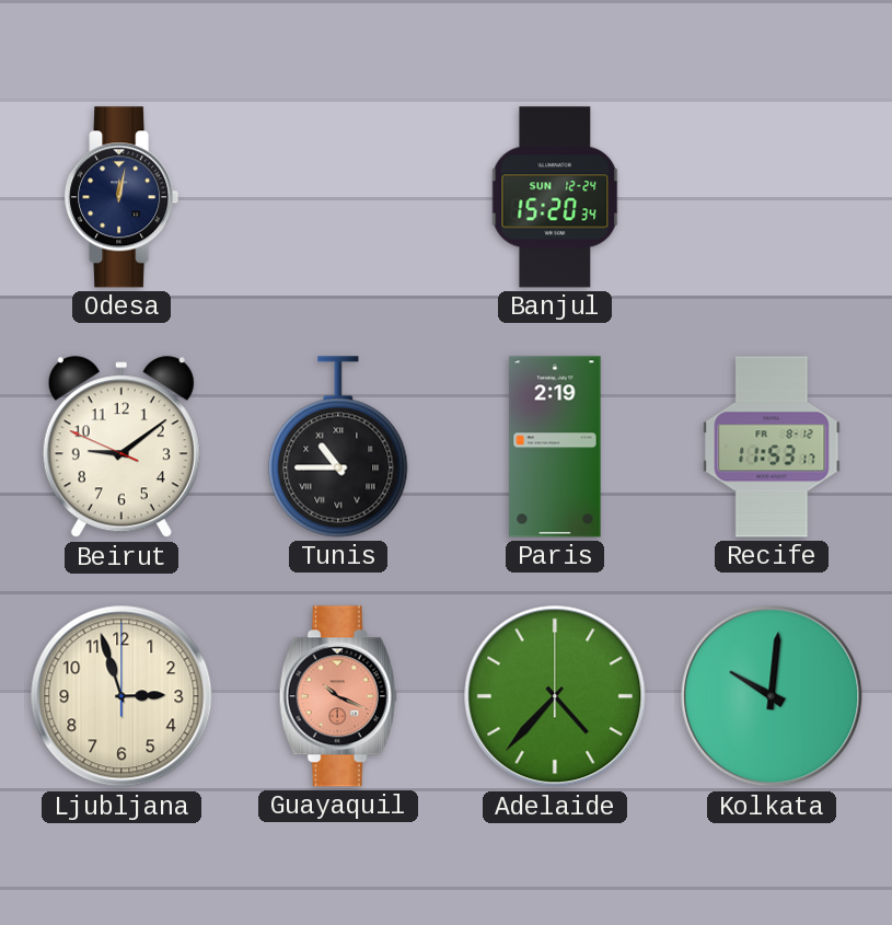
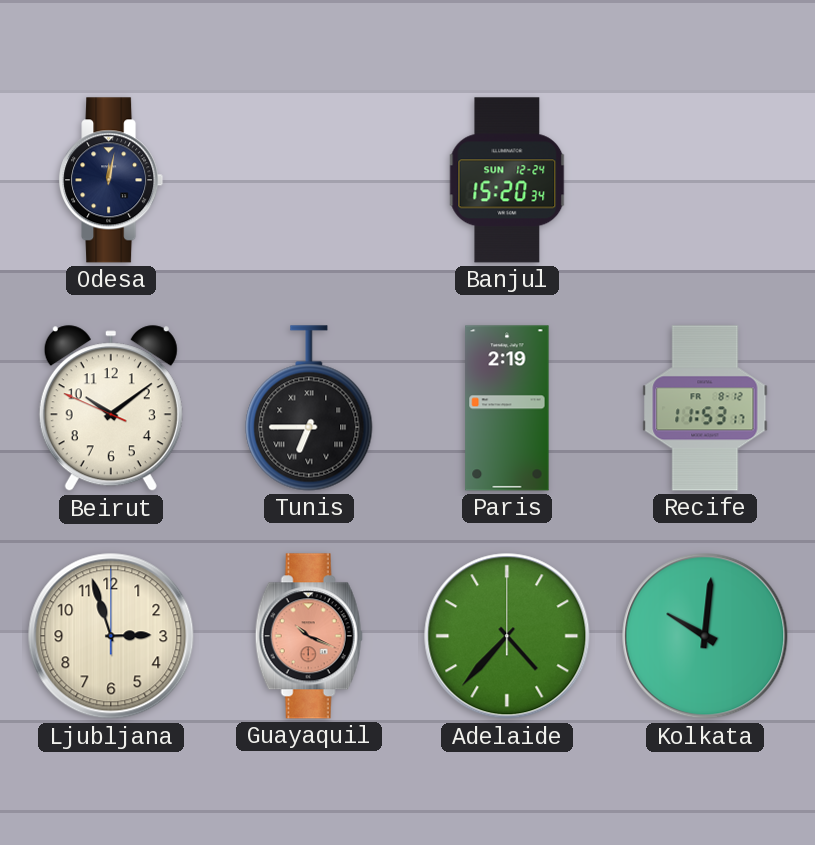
Beirut: 9:08 -> 10:08 (111, 409)
Tunis: 10:45 -> 6:45 (309, 408)
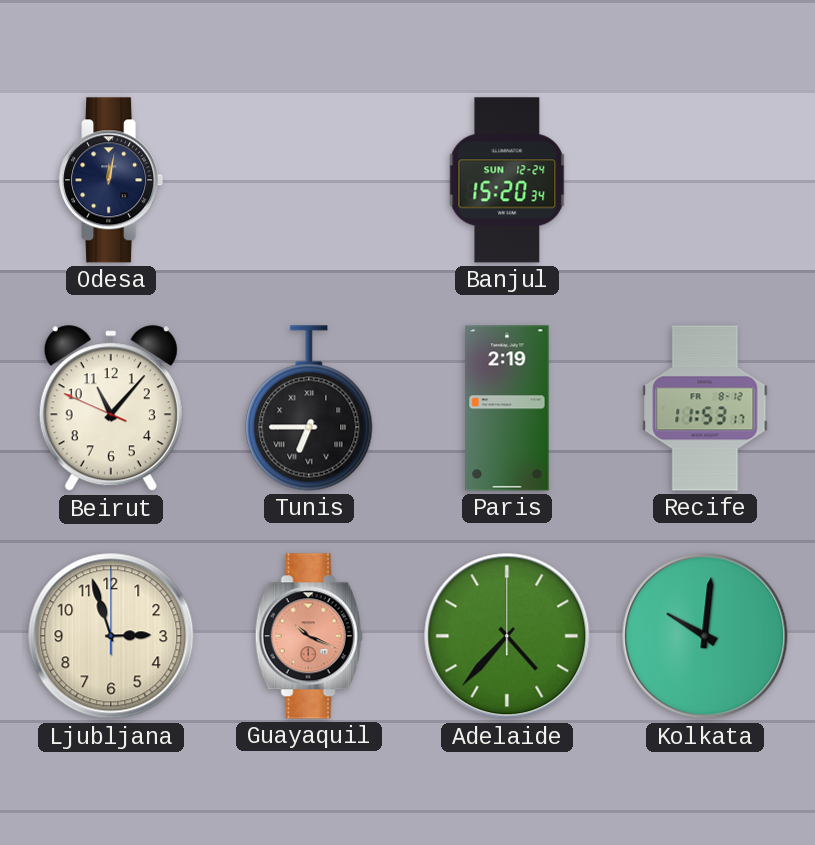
Beirut: 10:08 -> 11:06 (111, 409)
